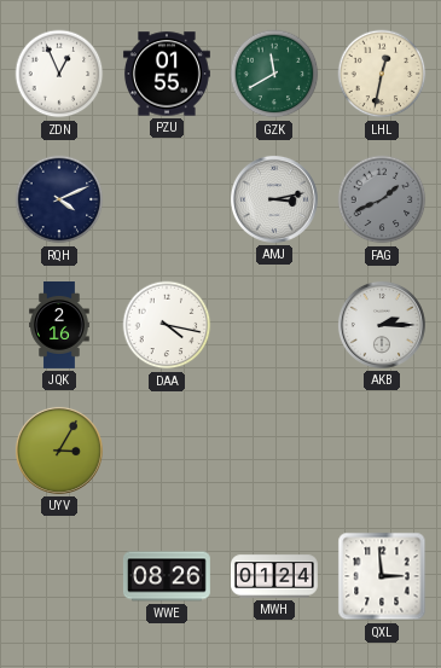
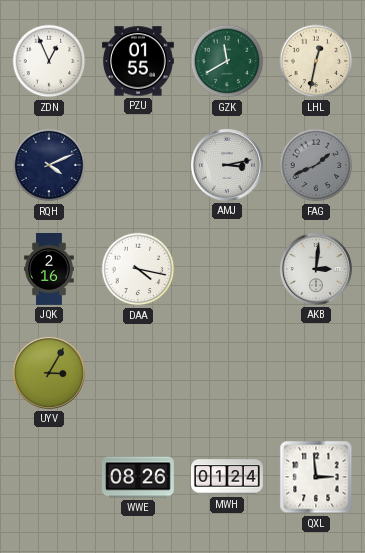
AKB: 2:15 -> 3:01 (316, 269)
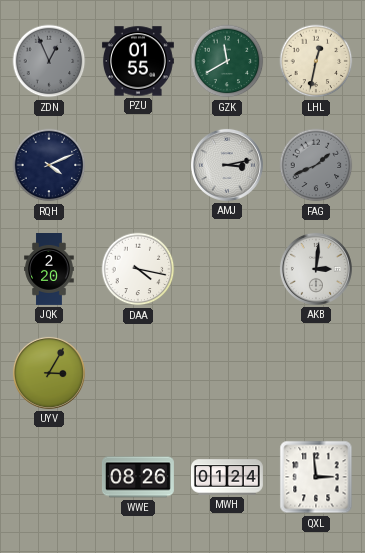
ZDN dial: white -> grey (49, 61)
JQK: 2:16 -> 2:20 (49, 270)
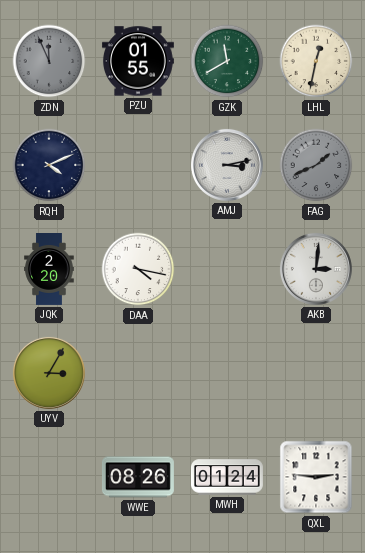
ZDN: 12:56 -> 11:56 (49, 61)
QXL: 2:59 -> 2:46 (316, 477)
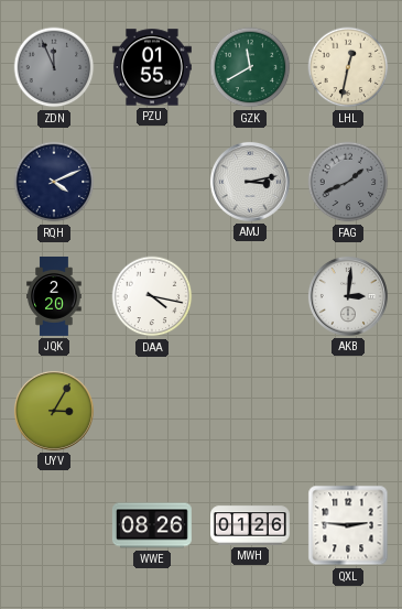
MWH: 01:24 -> 01:26 (250, 525)
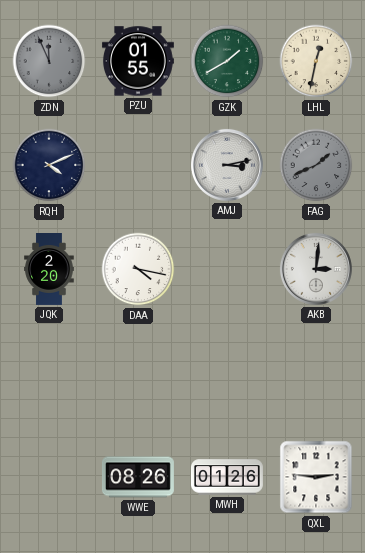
GZK: 11:40 -> 1:40 (227, 61)
UYV: 3:05 -> none (54, 411)
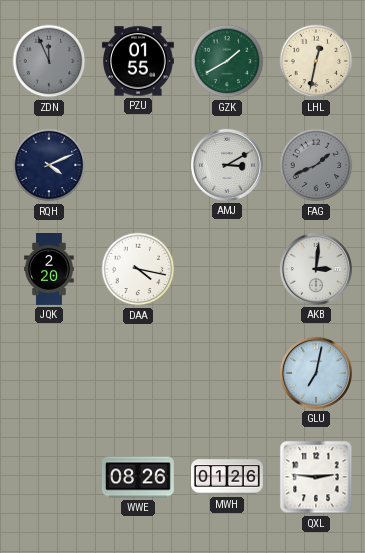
AMJ: 3:13 -> 3:10 (227, 165)
GLU: none -> 7:02 (316, 373)
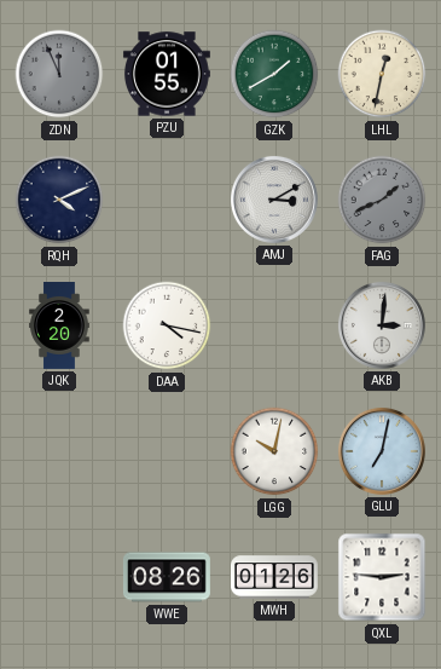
LGG: none -> 10:02 (274, 451)
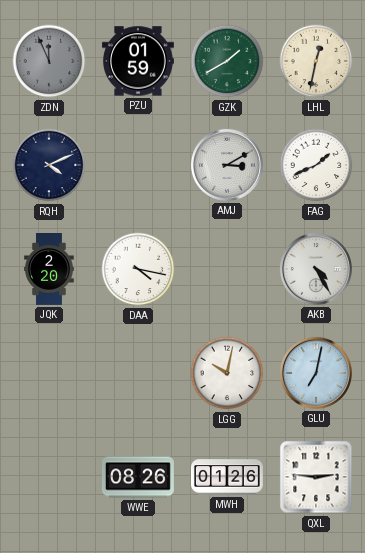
PZU: 01:55 -> 01:59 (138, 61)
FAG dial: grey -> white (316, 165)
AKB: 3:01 -> 4:25 (316, 269)
